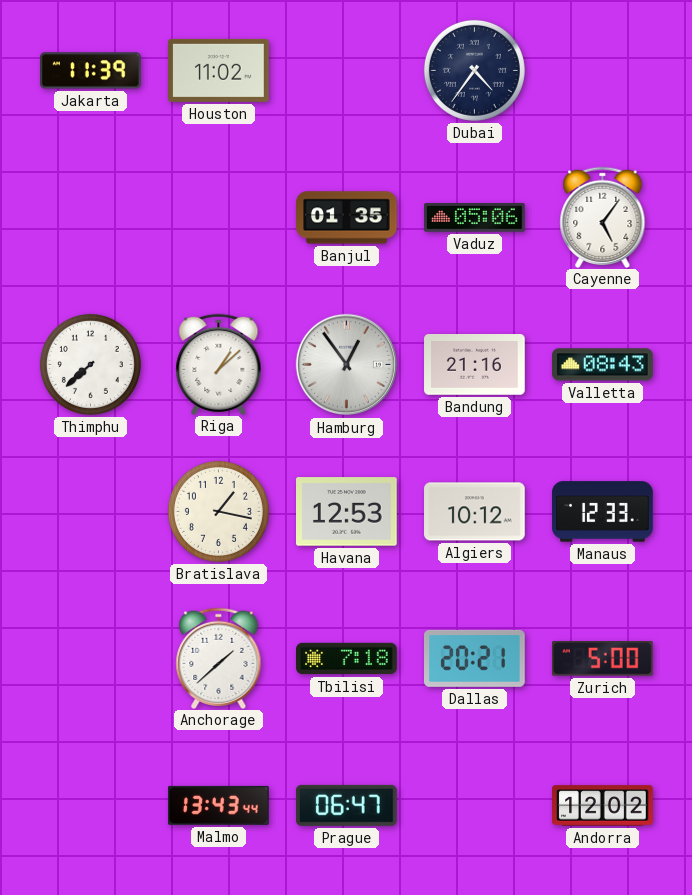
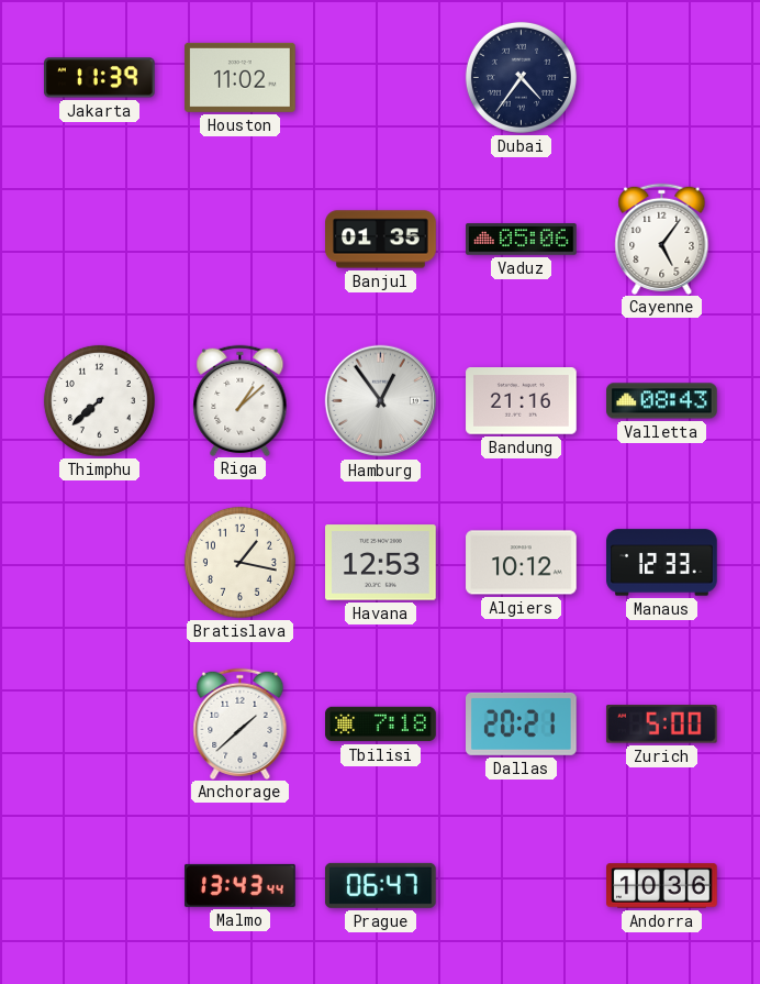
Andorra: 12:02 -> 10:36 (662, 886)
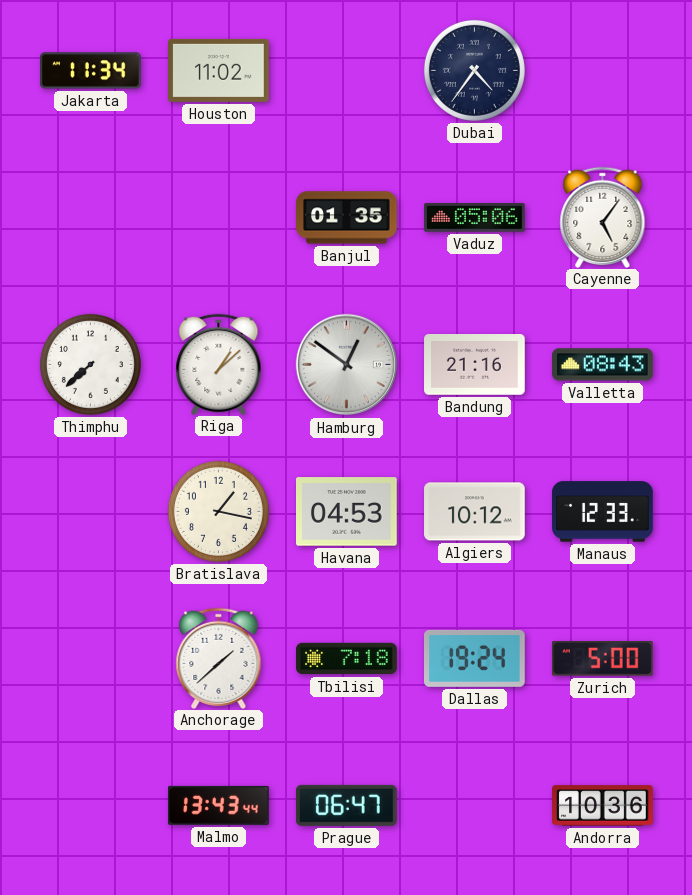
Jakarta: 11:39 -> 11:34 (91, 71)
Hamburg: 12:54 -> 12:51 (347, 365)
Havana: 12:53 -> 04:53 (347, 512)
Dallas: 20:21 -> 19:24 (475, 658)
